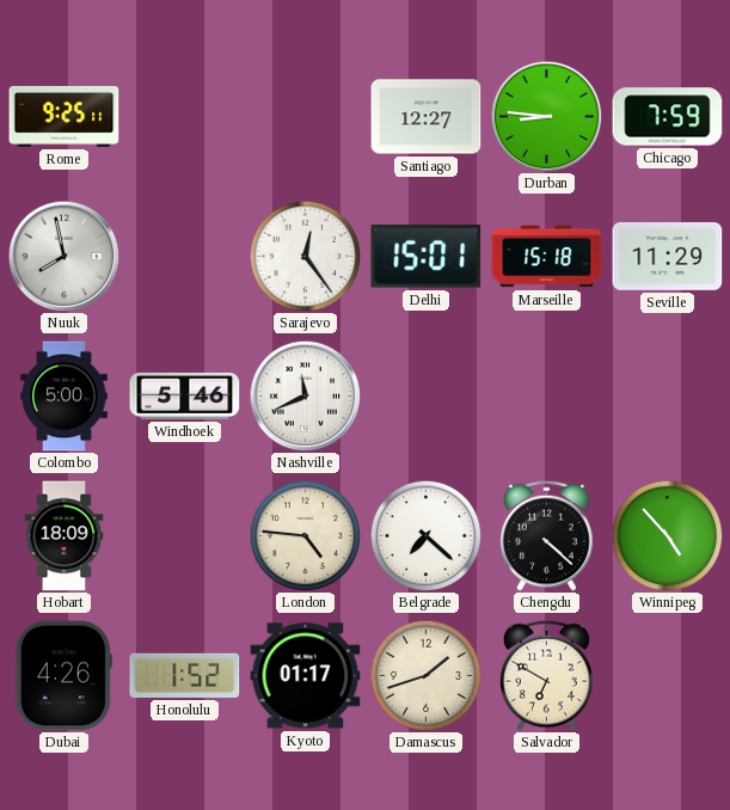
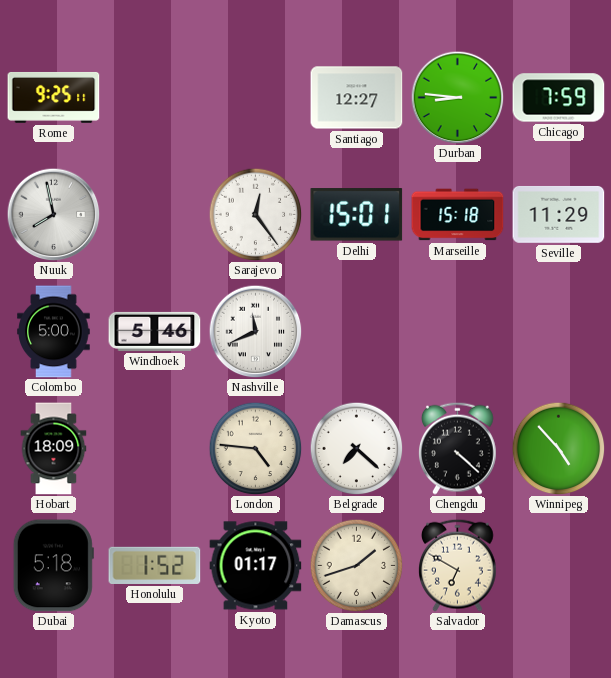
Dubai: 4:26 -> 5:18 (53, 566)
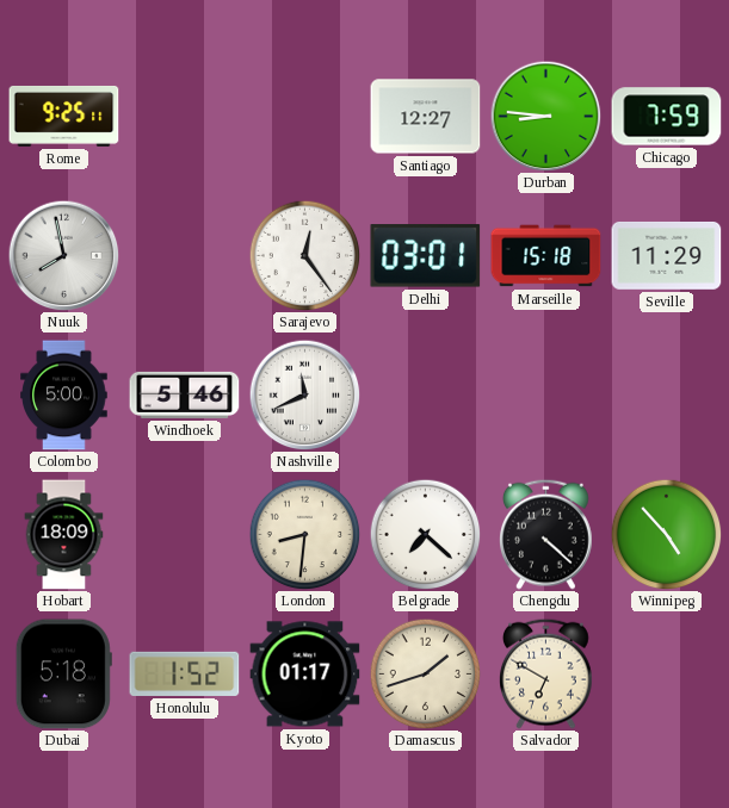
Delhi: 15:01 -> 03:01 (426, 256)
London: 4:46 -> 8:31 (304, 534)
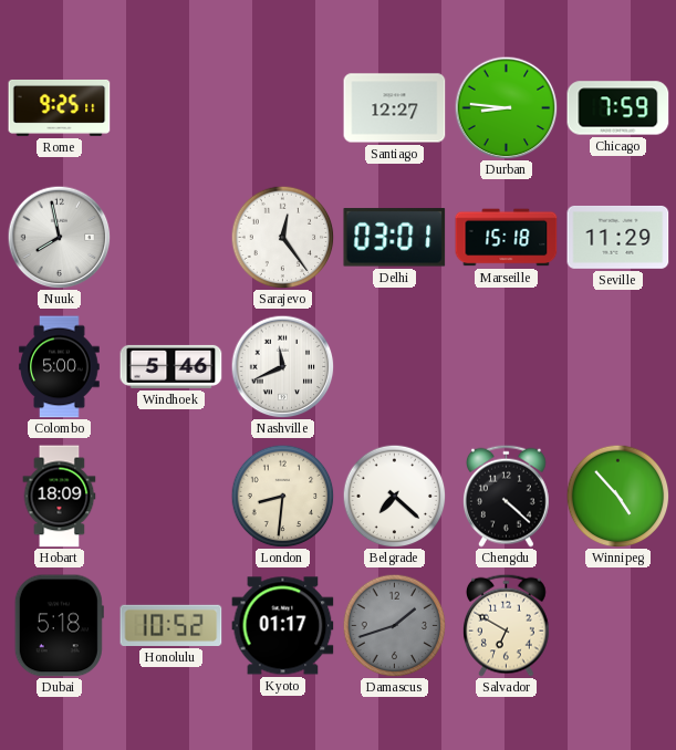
Honolulu: 1:52 -> 10:52 (171, 625)
Damascus dial: cream -> grey (394, 625)
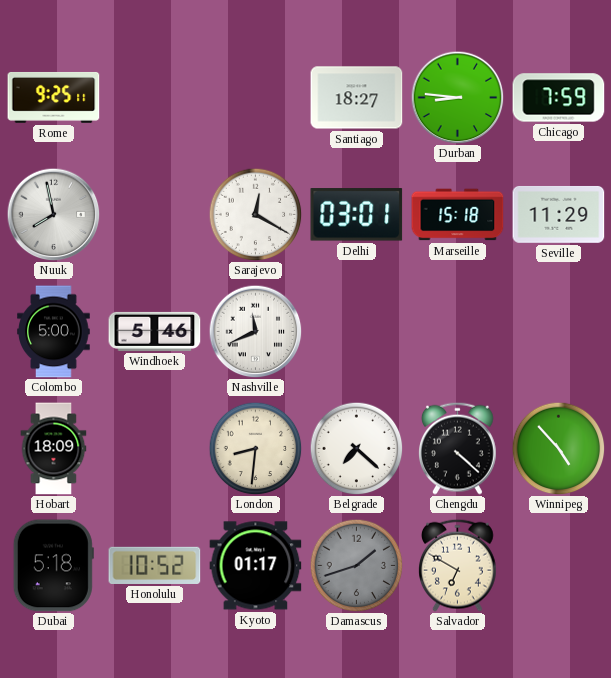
Santiago: 12:27 -> 18:27 (357, 98)
Sarajevo: 12:24 -> 12:20 (255, 214)
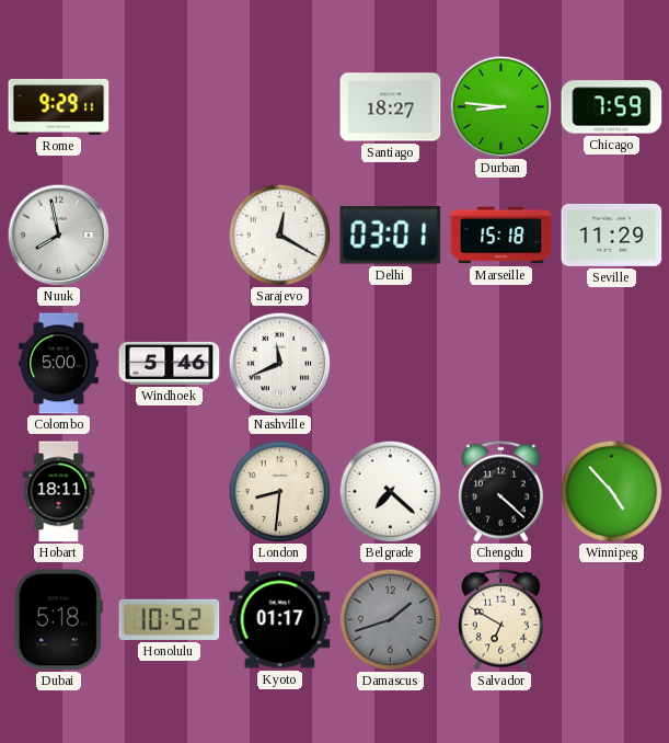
Rome: 9:25 -> 9:29 (59, 106)
Hobart: 18:09 -> 18:11 (59, 492)
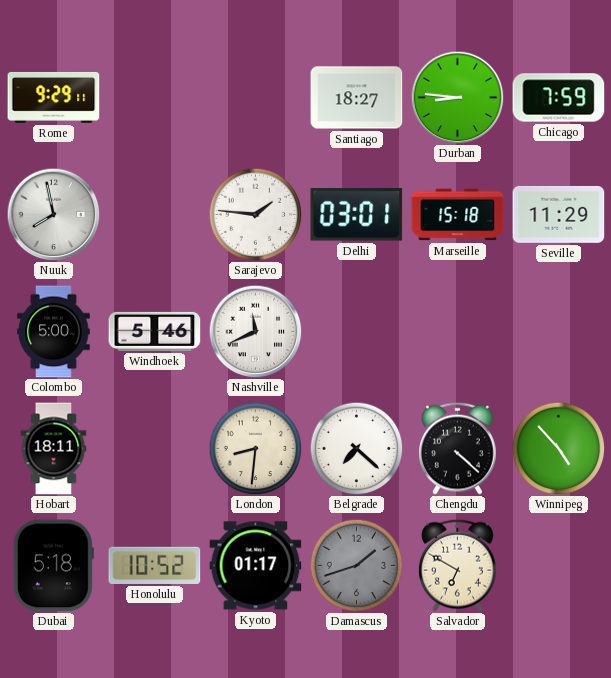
Sarajevo: 12:20 -> 1:46 (255, 214)
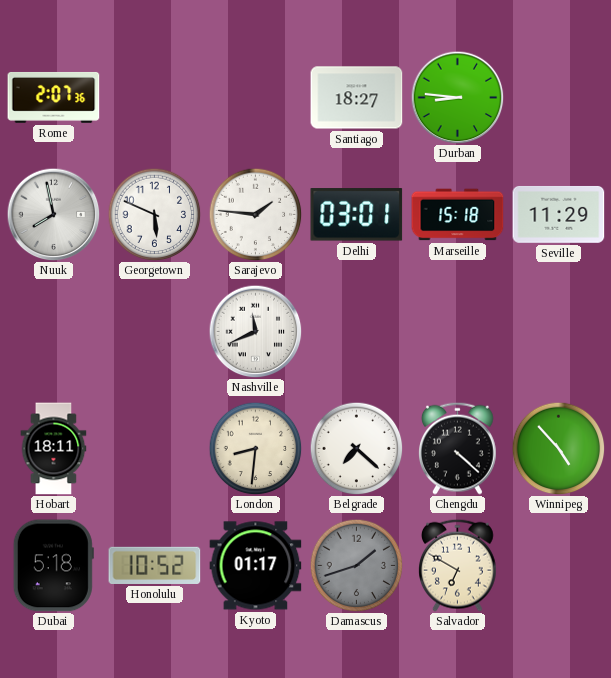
Rome: 9:29 -> 2:07 (54, 97)
Chicago: 7:59 -> none (559, 98)
Georgetown: none -> 5:49 (154, 214)
Colombo: 5:00 -> none (54, 332)
Windhoek: 5:46 -> none (155, 331)
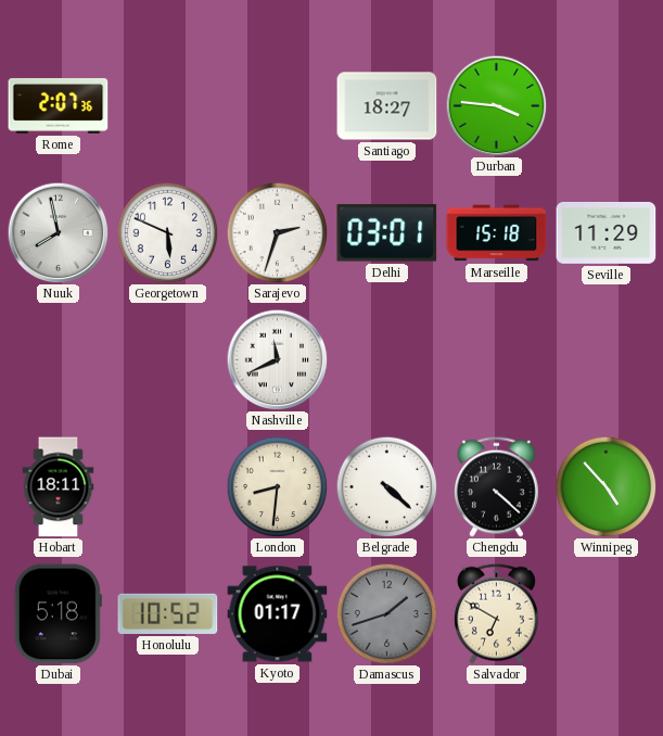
Durban: 8:46 -> 3:46 (496, 105)
Sarajevo: 1:46 -> 2:33 (277, 232)
Belgrade: 7:22 -> 4:22 (386, 486)
